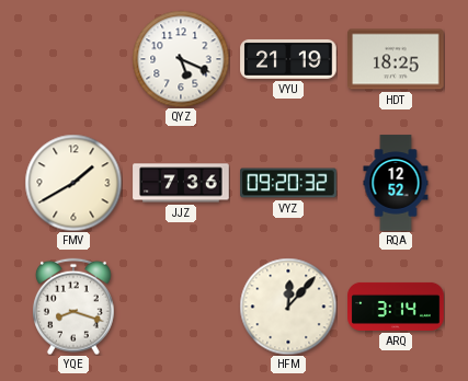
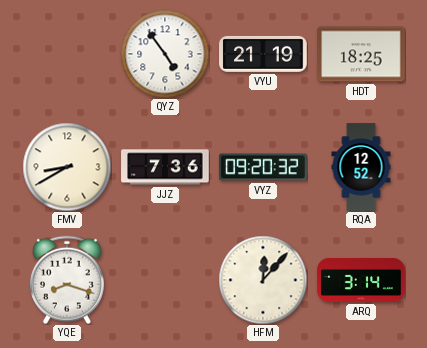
QYZ: 5:19 -> 4:54 (165, 54)
FMV: 1:40 -> 8:40 (67, 167)
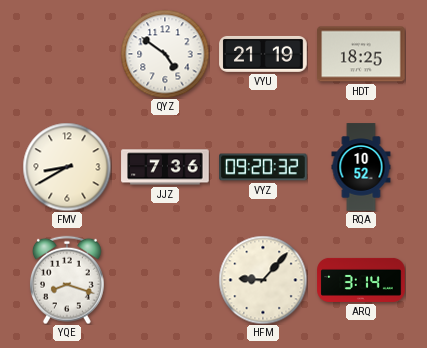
QYZ: 4:54 -> 4:51 (165, 54)
RQA: 12:52 -> 10:52 (361, 167)
HFM: 12:07 -> 9:07 (263, 280)
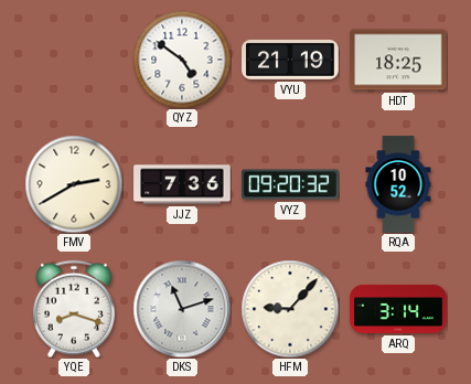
FMV: 8:40 -> 2:40 (74, 184)
DKS: none -> 11:12 (182, 309)
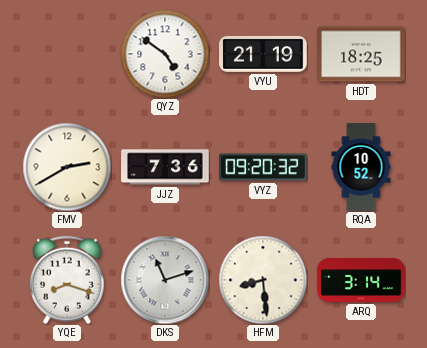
HFM: 9:07 -> 8:29 (263, 280)
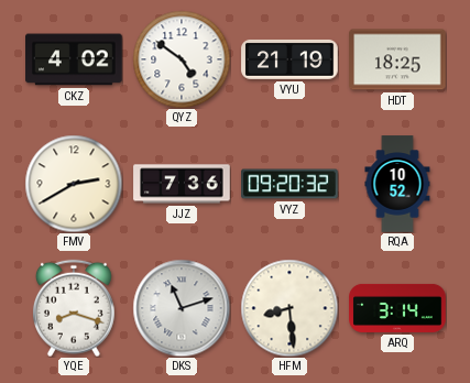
CKZ: none -> 4:02 (74, 59)
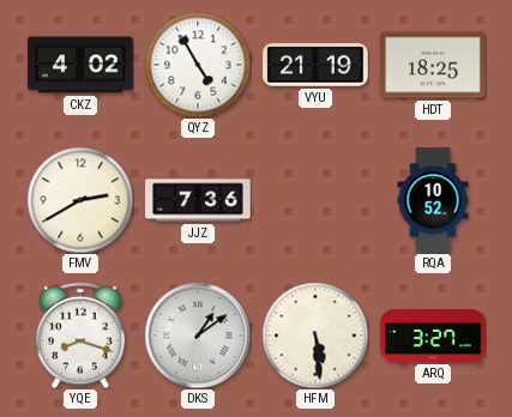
QYZ: 4:51 -> 4:55 (198, 65)
VYZ: 09:20 -> none (289, 184)
DKS: 11:12 -> 1:09 (198, 336)
HFM: 8:29 -> 5:29 (315, 336)
ARQ: 3:14 -> 3:27 (433, 336)
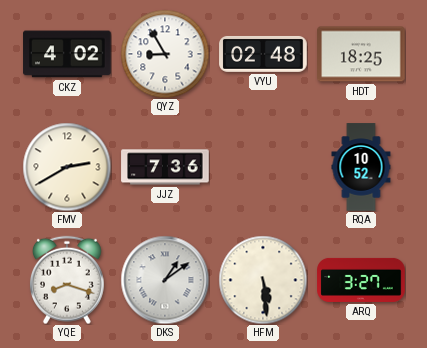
QYZ: 4:55 -> 8:55 (165, 54)
VYU: 21:19 -> 02:48 (263, 54)
